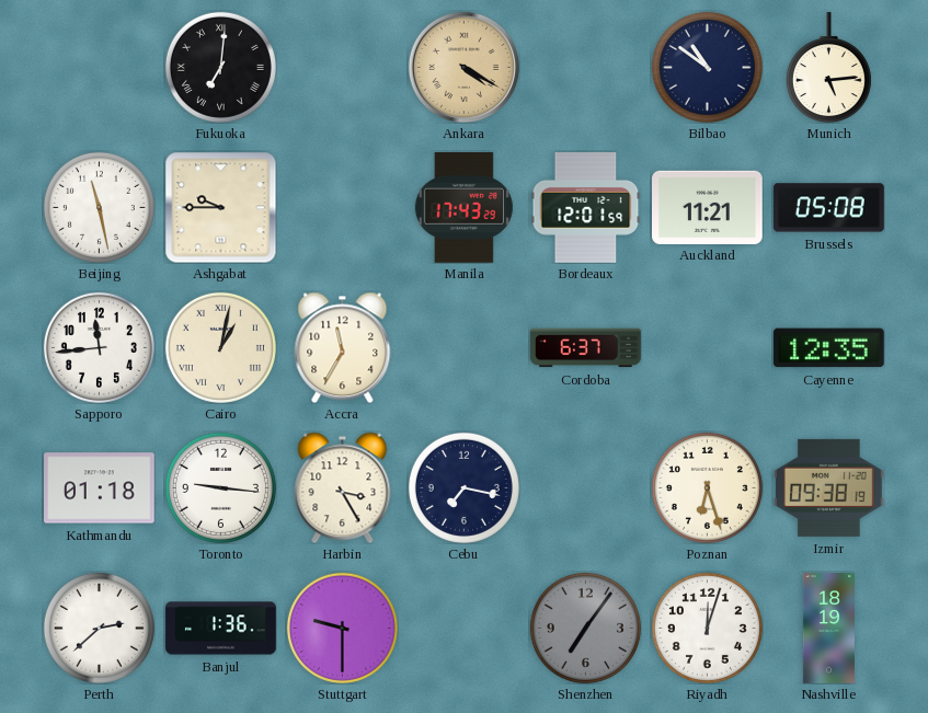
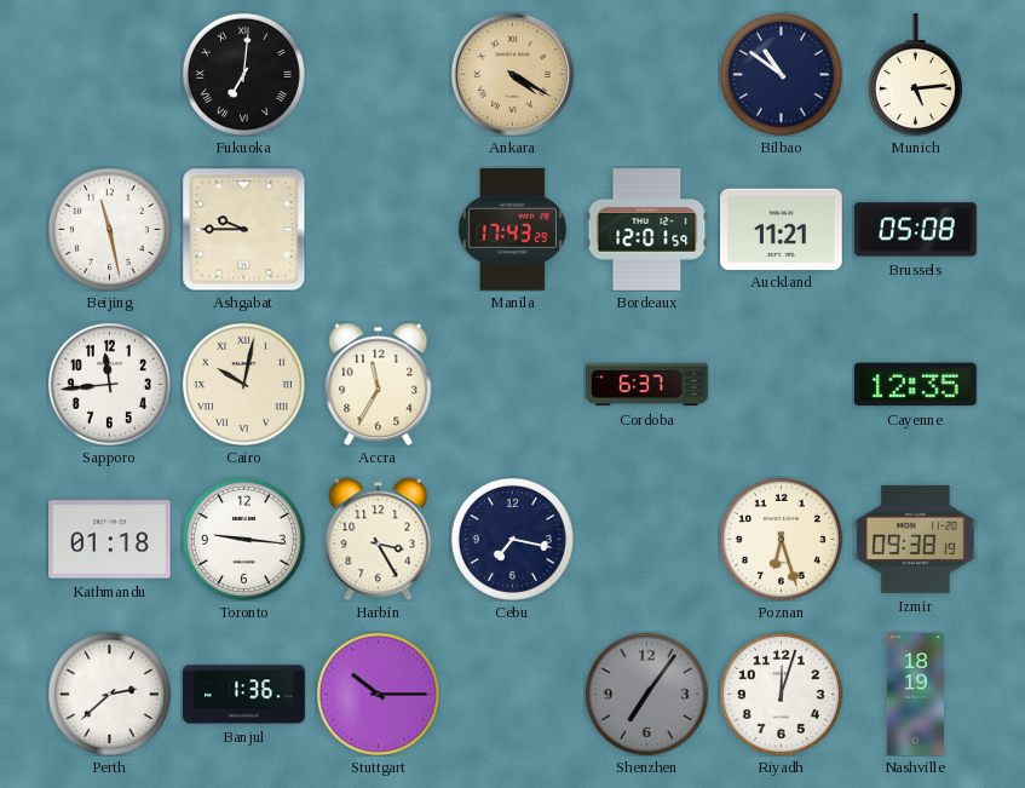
Cairo: 1:02 -> 10:02 (243, 384)
Stuttgart: 9:30 -> 10:15 (378, 694)
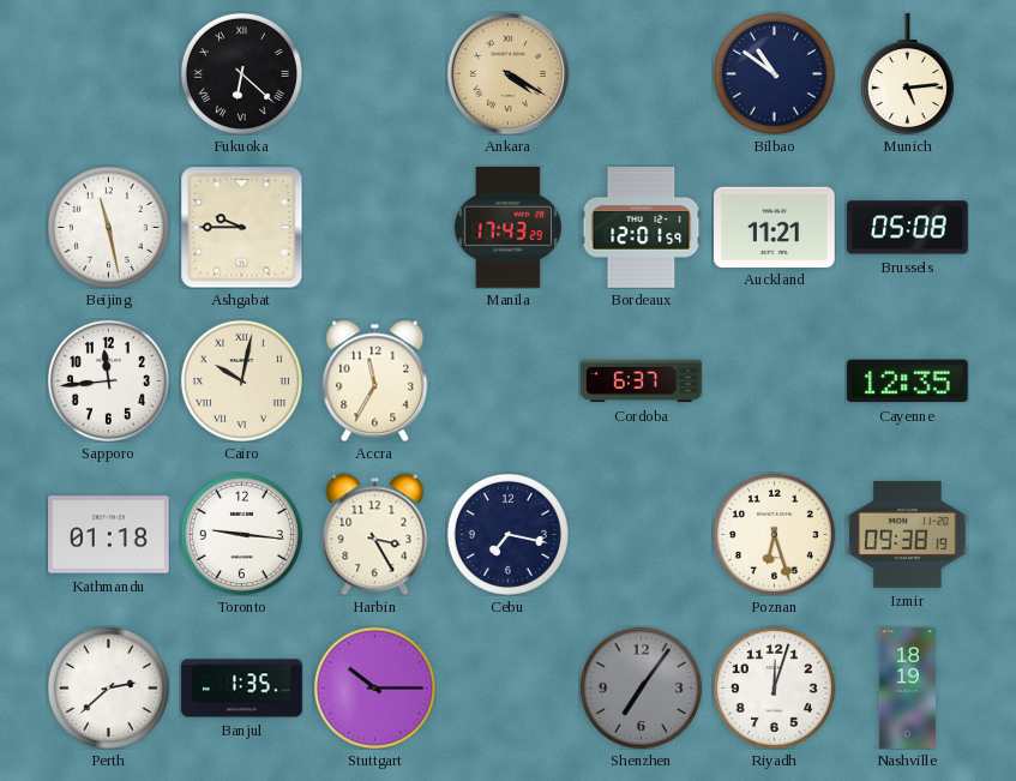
Fukuoka: 7:01 -> 6:22 (241, 73)
Banjul: 1:36 -> 1:35 (242, 689)
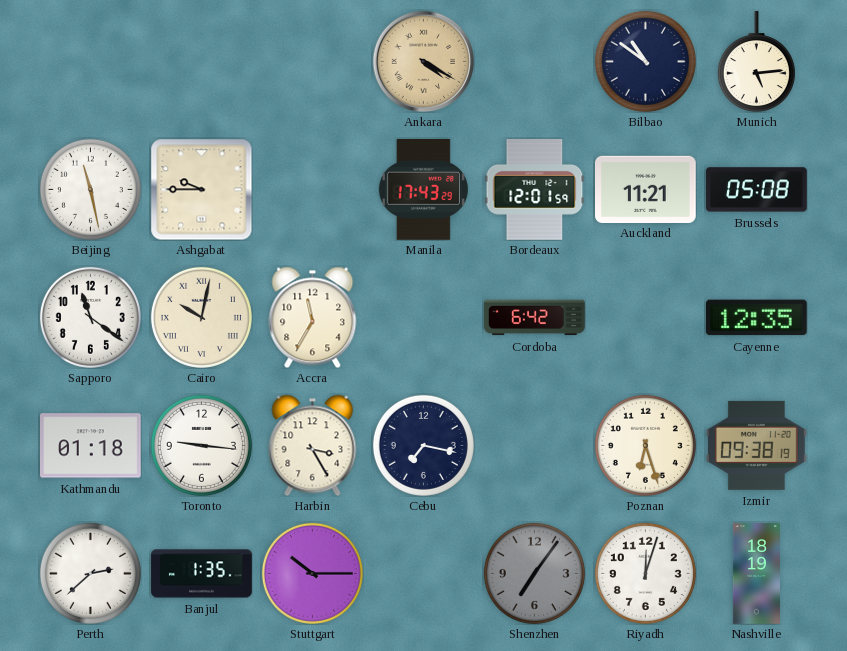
Fukuoka: 6:22 -> none (241, 73)
Sapporo: 11:44 -> 11:21 (90, 317)
Cordoba: 6:37 -> 6:42 (535, 318)
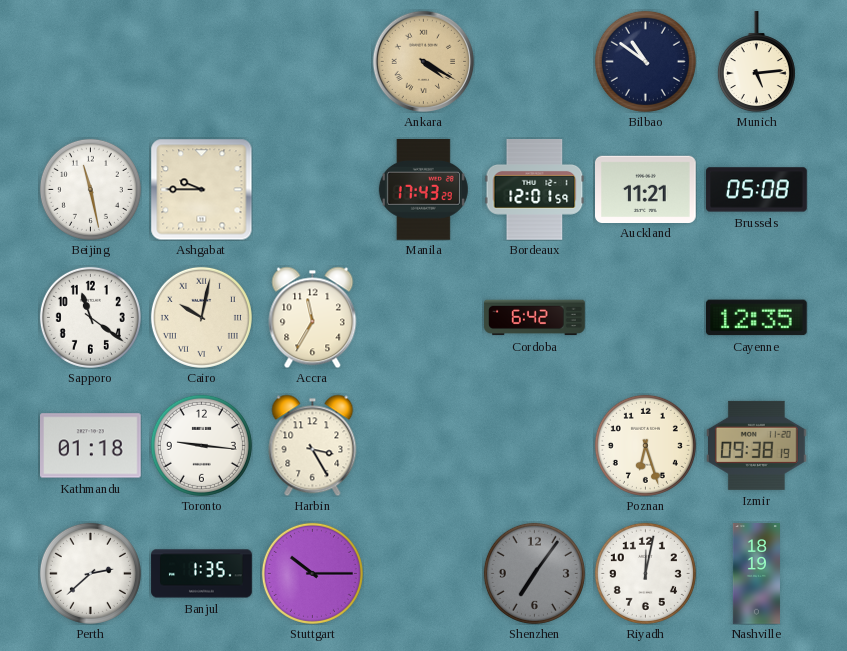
Cebu: 7:17 -> none (423, 445)
Riyadh: 12:03 -> 12:02 (645, 573)
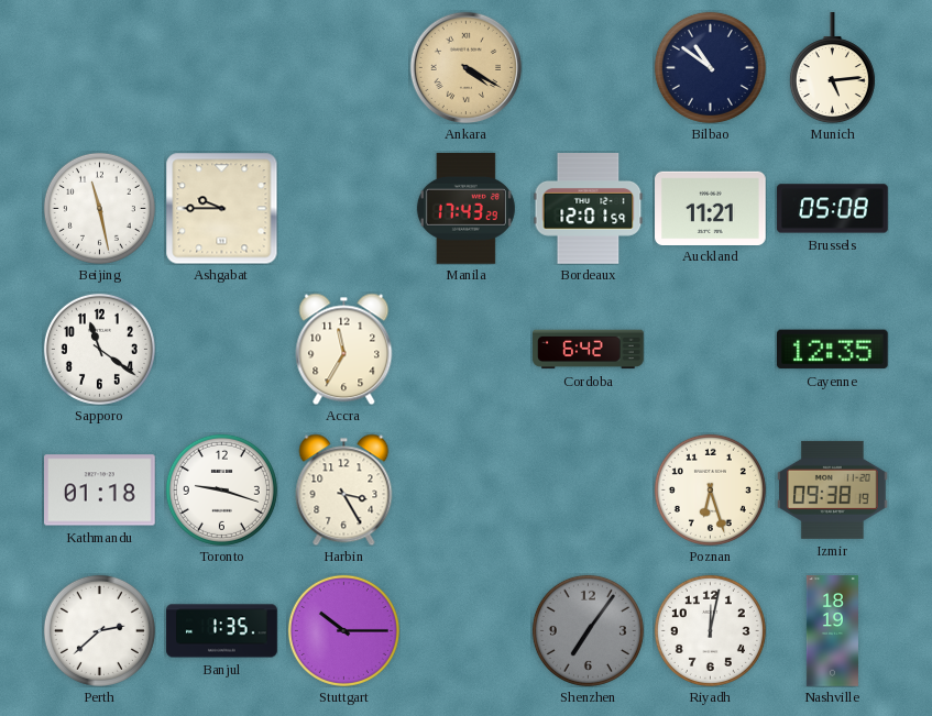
Cairo: 10:02 -> none (201, 317)
Toronto: 9:16 -> 9:18 (221, 489)
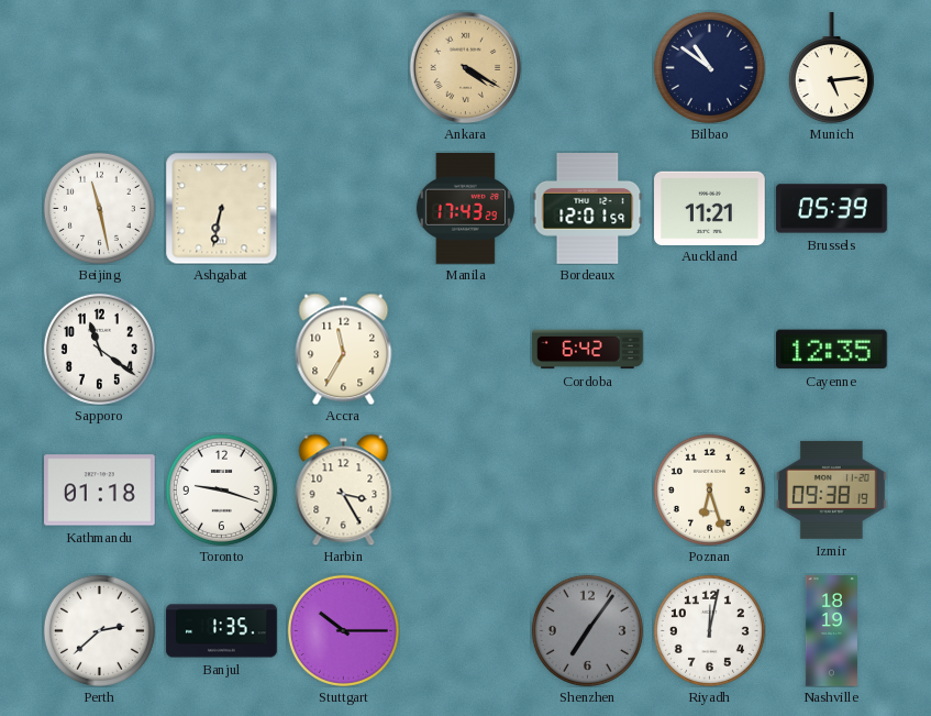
Ashgabat: 9:45 -> 6:32 (221, 208)
Brussels: 05:08 -> 05:39 (832, 209)
